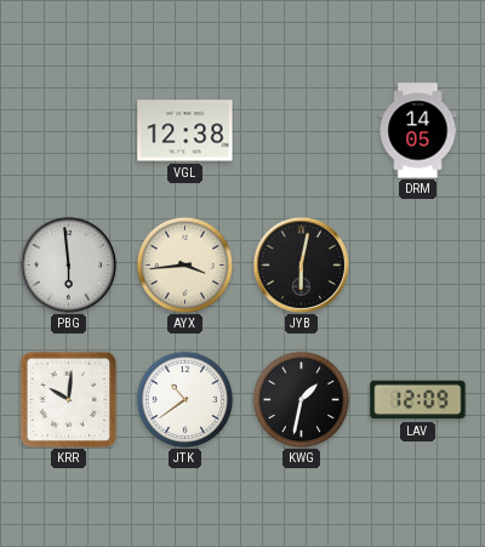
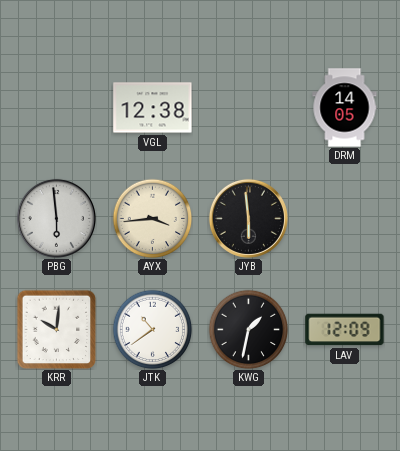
JYB: 6:02 -> 5:59 (248, 218)
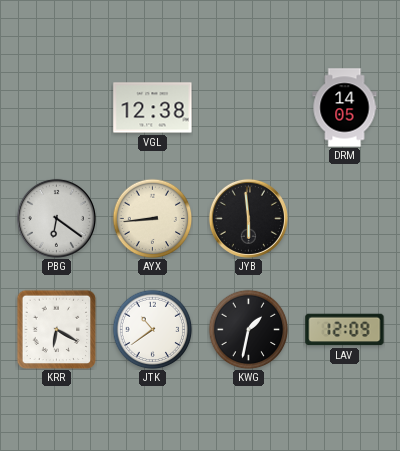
PBG: 5:59 -> 6:21 (56, 218)
AYX: 3:44 -> 8:44 (152, 218)
KRR: 10:01 -> 6:20 (56, 329)
